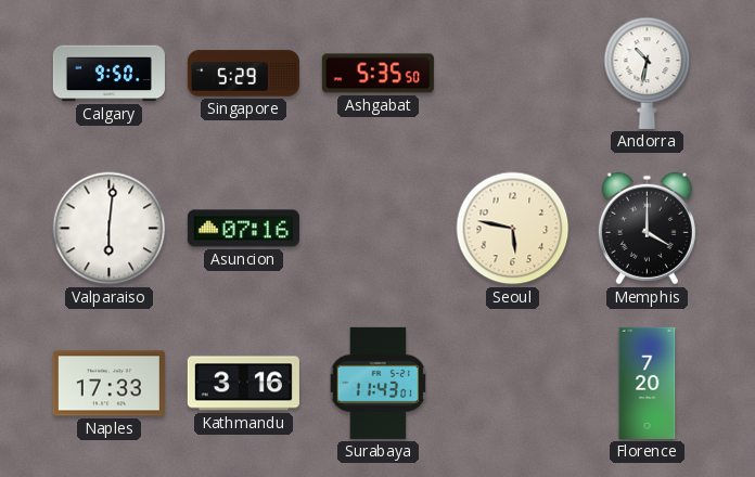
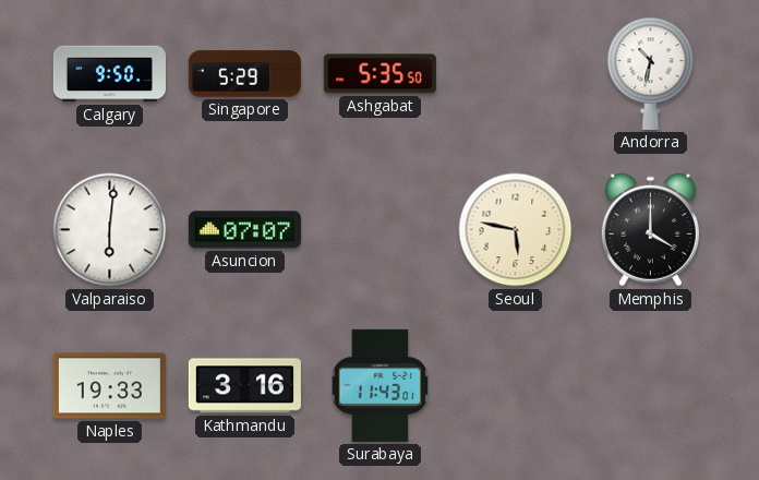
Asuncion: 07:16 -> 07:07 (244, 230)
Naples: 17:33 -> 19:33 (109, 386)
Florence: 7:20 -> none (648, 383)
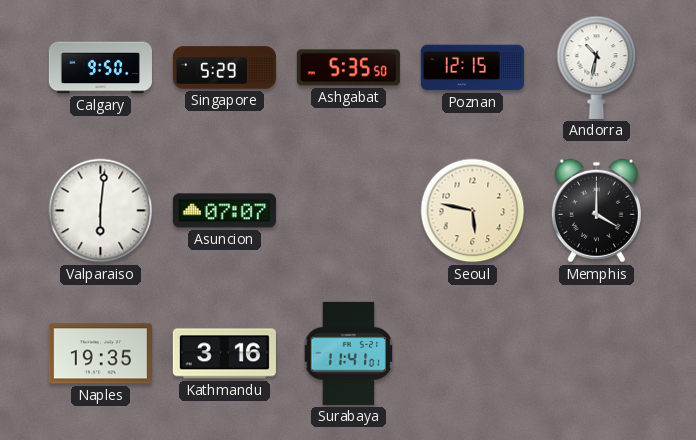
Poznan: none -> 12:15 (472, 68)
Naples: 19:33 -> 19:35 (100, 354)
Surabaya: 11:43 -> 11:41 (349, 353)
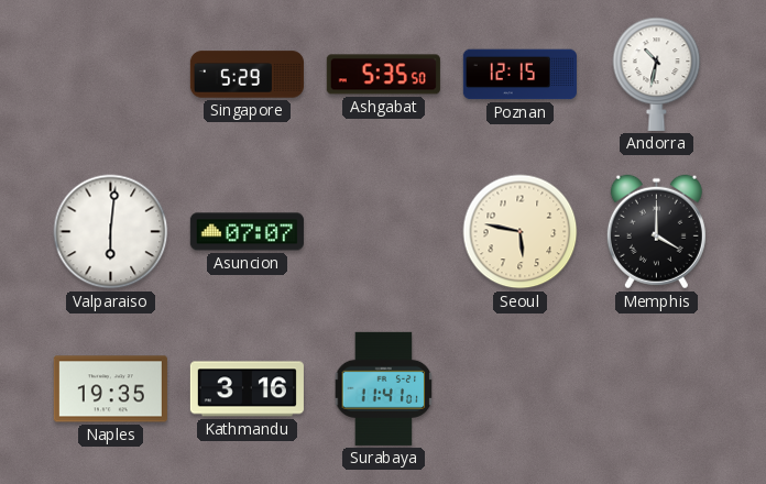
Calgary: 9:50 -> none (100, 68)
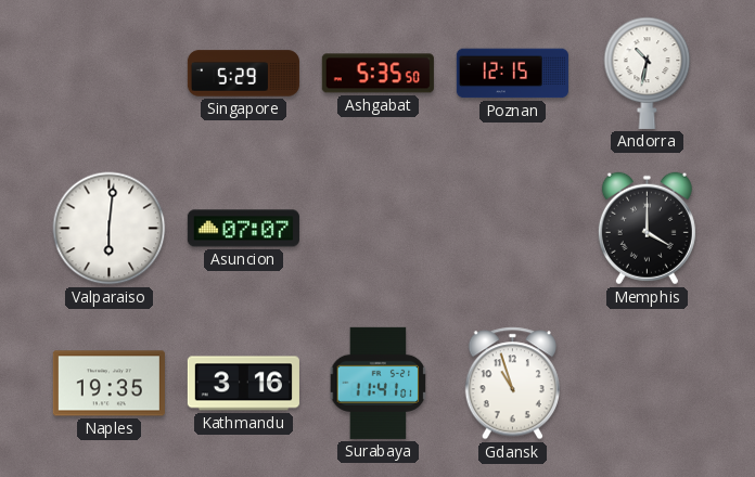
Seoul: 5:47 -> none (521, 232)
Gdansk: none -> 10:57 (512, 384)
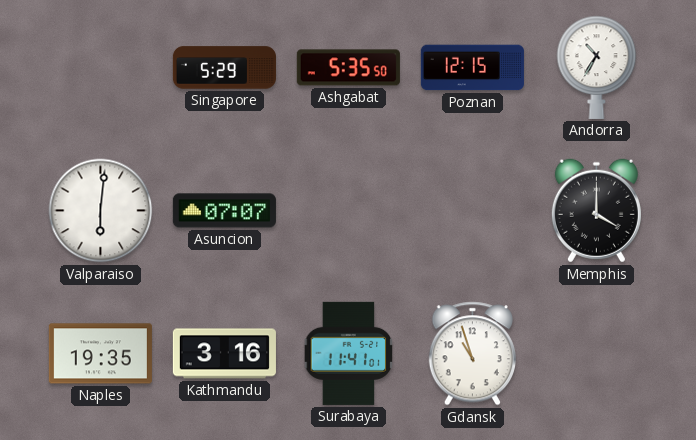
Andorra: 10:32 -> 10:35 (597, 67)
